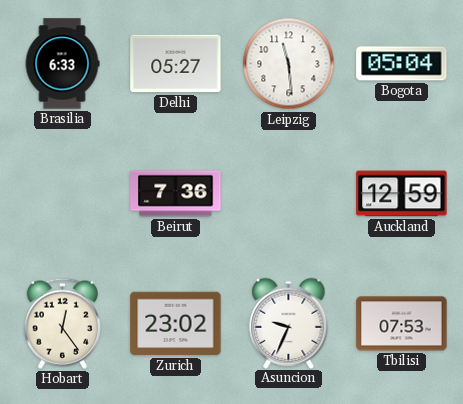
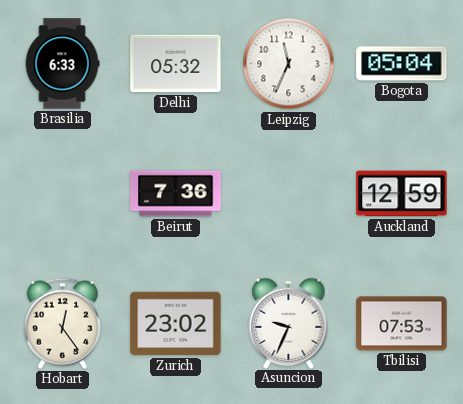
Delhi: 05:27 -> 05:32 (176, 64)
Leipzig: 11:29 -> 11:34 (289, 64)
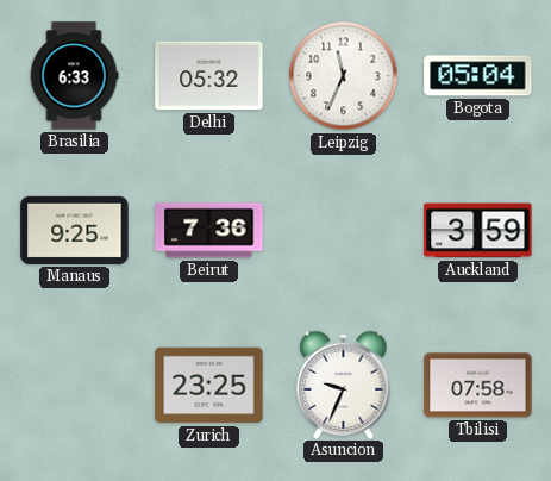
Manaus: none -> 9:25 (75, 230)
Auckland: 12:59 -> 3:59 (478, 231)
Hobart: 12:24 -> none (62, 323)
Zurich: 23:02 -> 23:25 (209, 386)
Tbilisi: 07:53 -> 07:58 (478, 386)
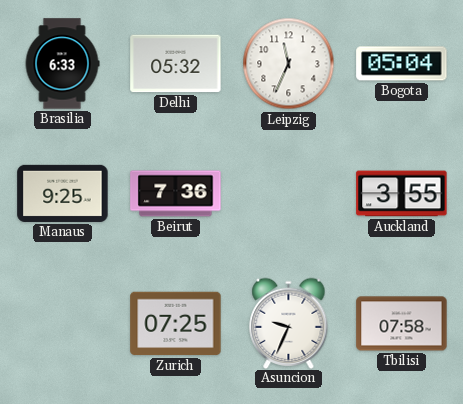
Auckland: 3:59 -> 3:55 (402, 194)
Zurich: 23:25 -> 07:25 (176, 324)
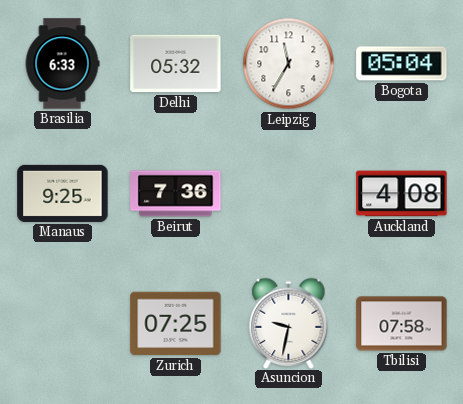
Leipzig: 11:34 -> 11:35 (289, 64)
Auckland: 3:55 -> 4:08 (402, 194)
Asuncion: 9:34 -> 9:32 (289, 323)
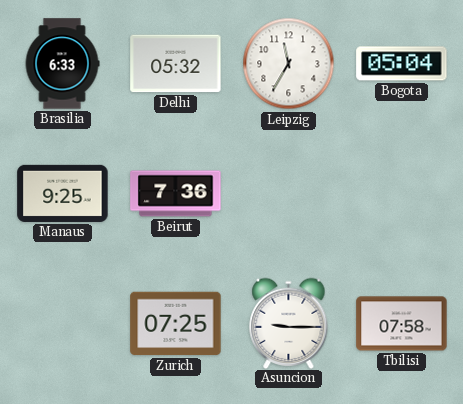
Auckland: 4:08 -> none (402, 194)
Asuncion: 9:32 -> 9:15 (289, 323)
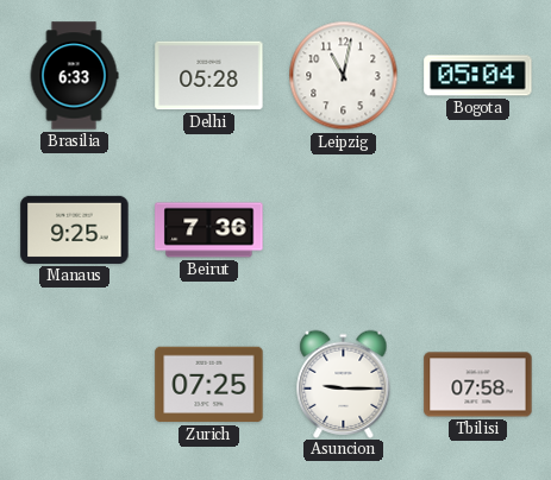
Delhi: 05:32 -> 05:28 (209, 76)
Leipzig: 11:35 -> 11:02 (344, 76)
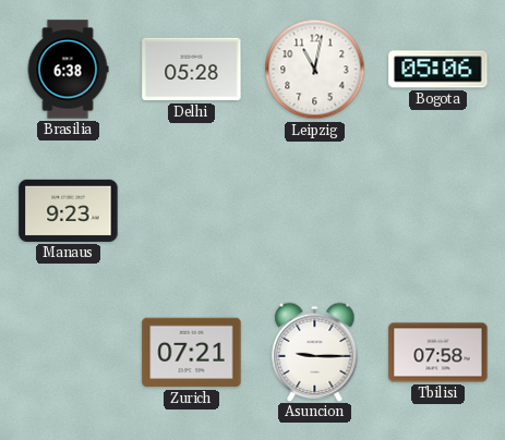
Brasilia: 6:33 -> 6:38 (68, 70)
Bogota: 05:04 -> 05:06 (438, 70)
Manaus: 9:25 -> 9:23 (69, 210)
Beirut: 7:36 -> none (209, 230)
Zurich: 07:25 -> 07:21 (192, 353)
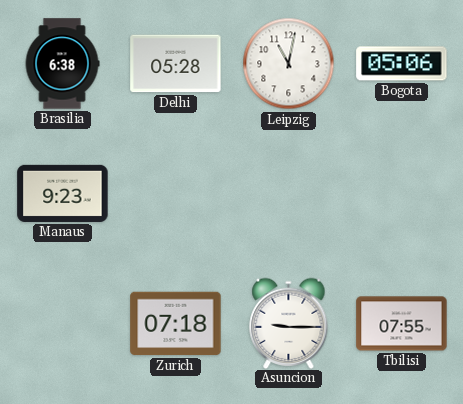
Zurich: 07:21 -> 07:18 (176, 324)
Tbilisi: 07:58 -> 07:55 (402, 324)
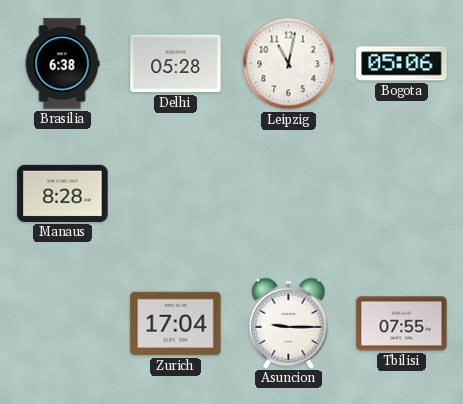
Manaus: 9:23 -> 8:28 (63, 193)
Zurich: 07:18 -> 17:04 (176, 324)
